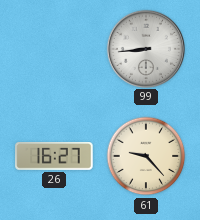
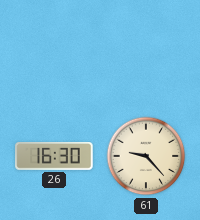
99: 8:44 -> none (145, 48)
26: 16:27 -> 16:30 (54, 157)
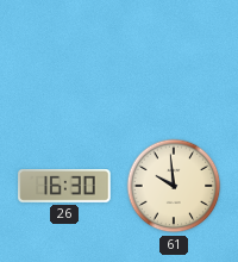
61: 9:23 -> 9:59 (174, 186)
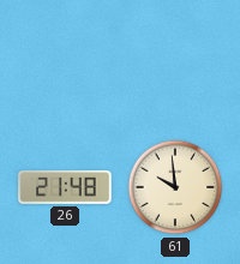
26: 16:30 -> 21:48 (65, 188)
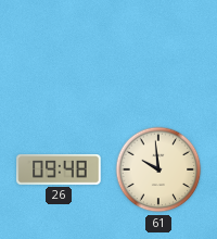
26: 21:48 -> 09:48 (59, 171)
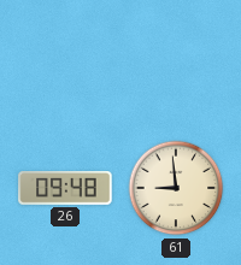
61: 9:59 -> 8:59 (176, 188)
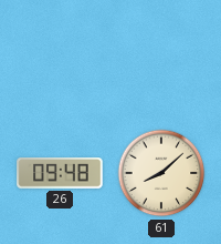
61: 8:59 -> 8:08 (161, 173)
